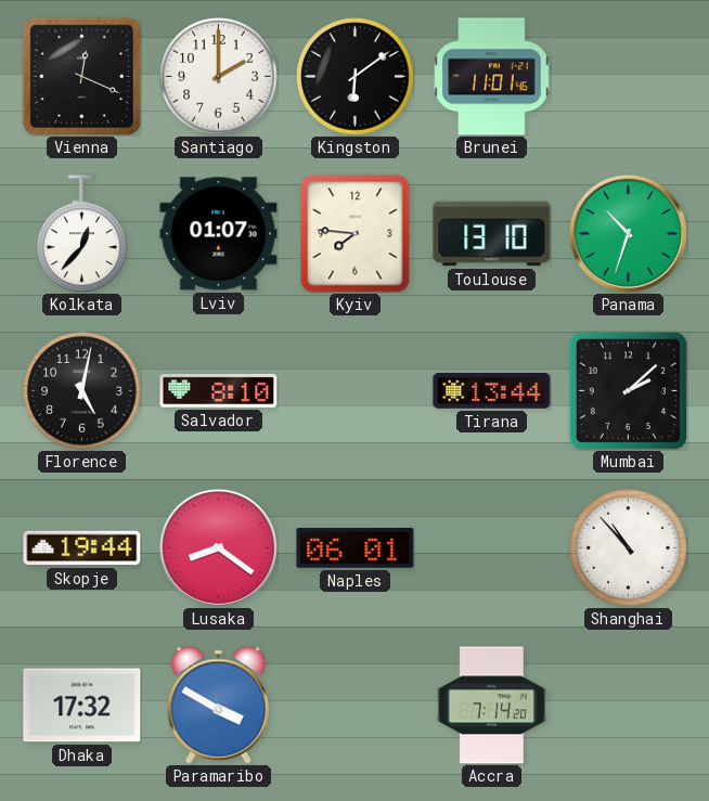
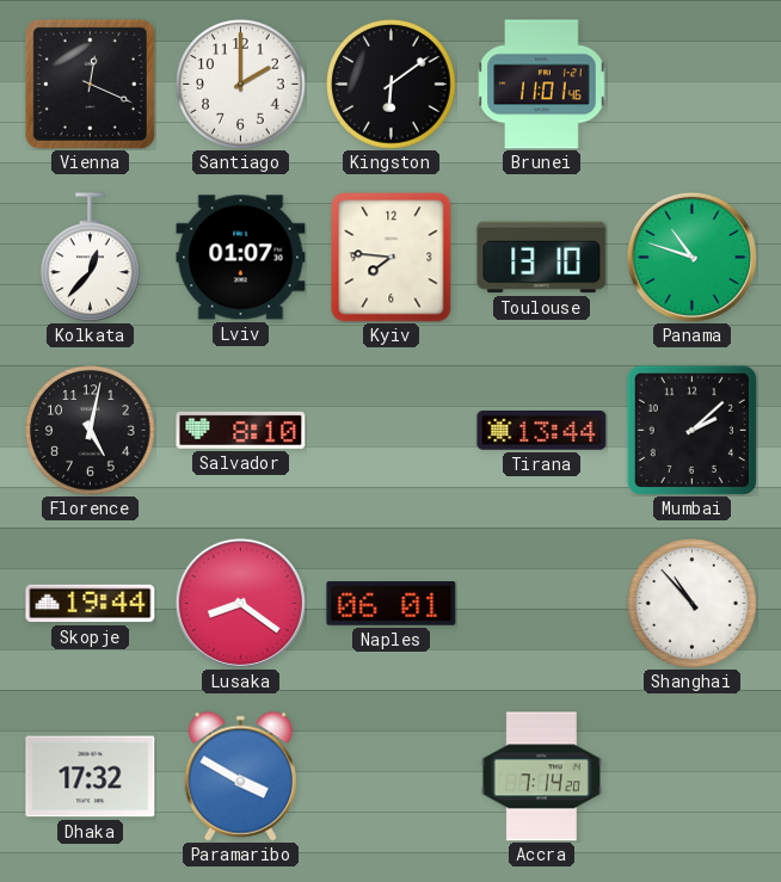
Panama: 10:33 -> 10:48 (691, 257)
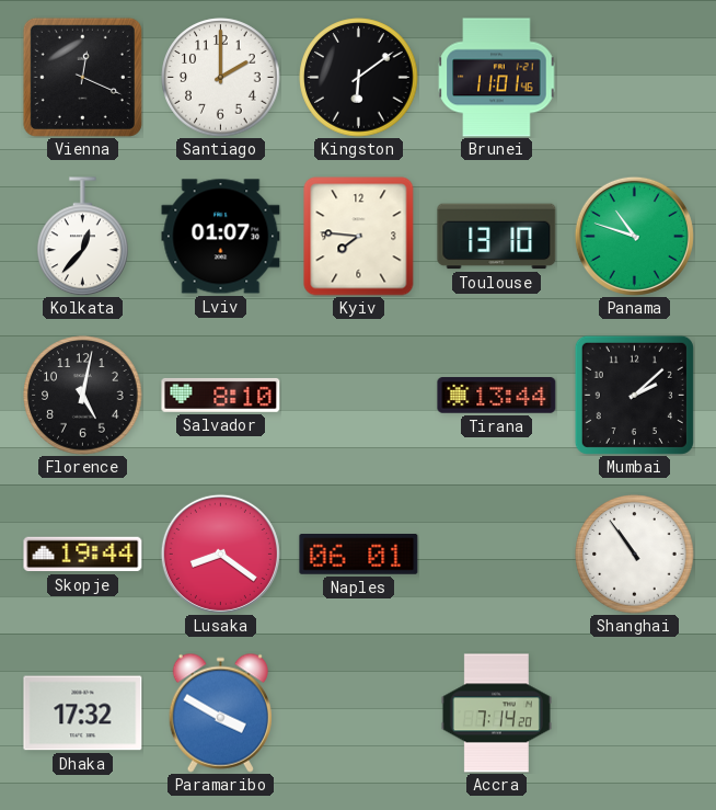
Shanghai: 10:53 -> 10:54 (635, 555)
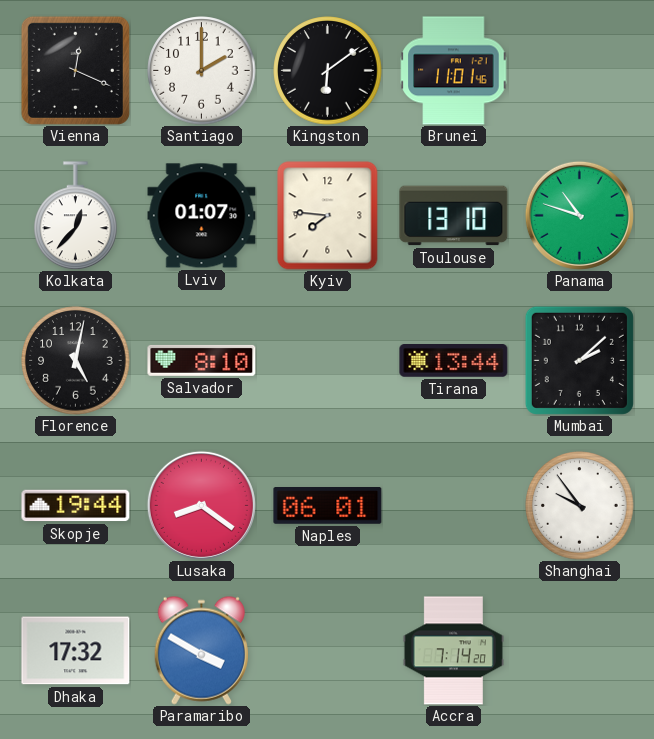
Shanghai: 10:54 -> 9:54 (580, 506)
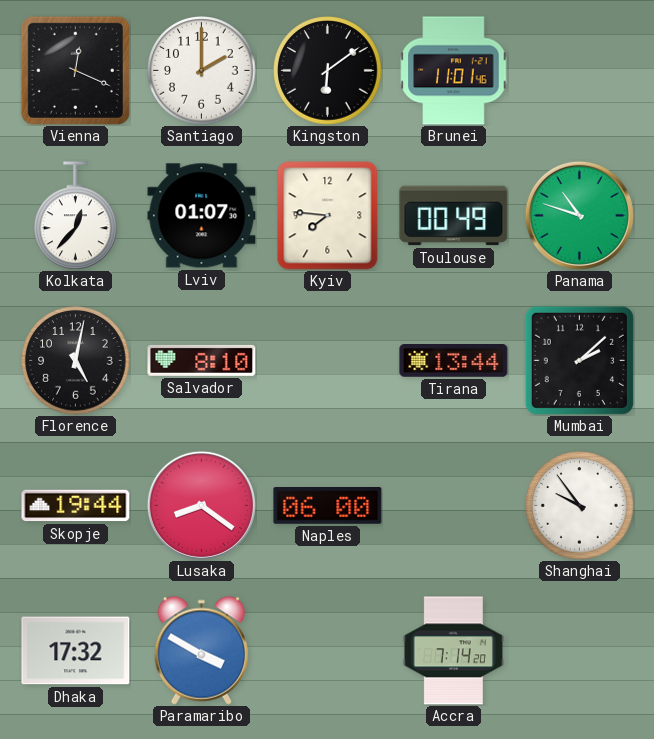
Toulouse: 13:10 -> 00:49 (454, 216)
Naples: 06:01 -> 06:00 (328, 506)
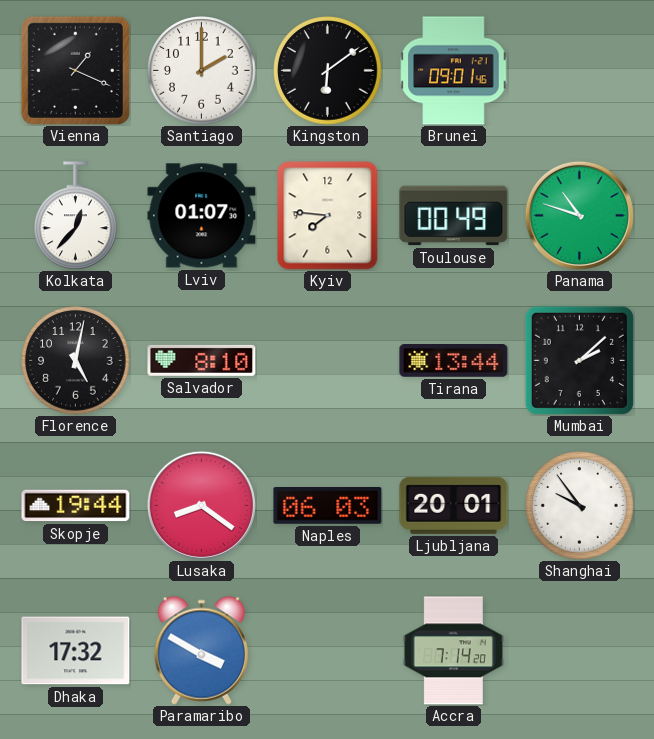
Vienna: 12:19 -> 1:19 (75, 70)
Brunei: 11:01 -> 09:01 (454, 71)
Naples: 06:00 -> 06:03 (328, 506)
Ljubljana: none -> 20:01 (454, 505)
